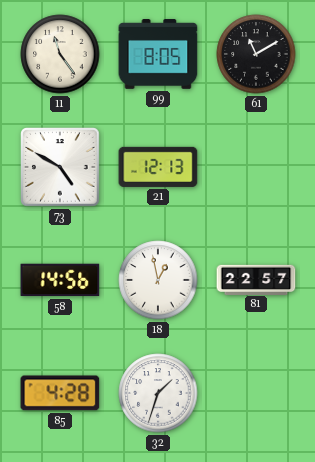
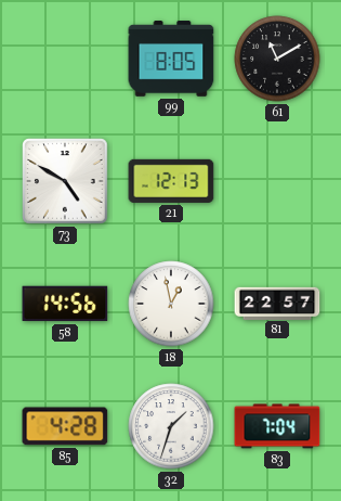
11: 11:24 -> none (60, 54)
83: none -> 7:04 (277, 426)
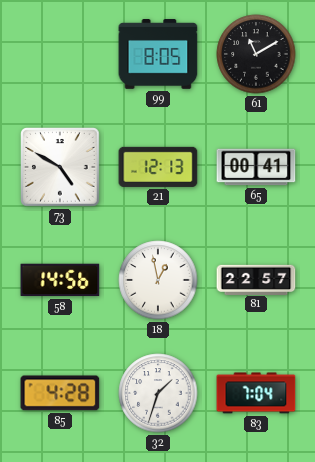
65: none -> 00:41 (256, 167)
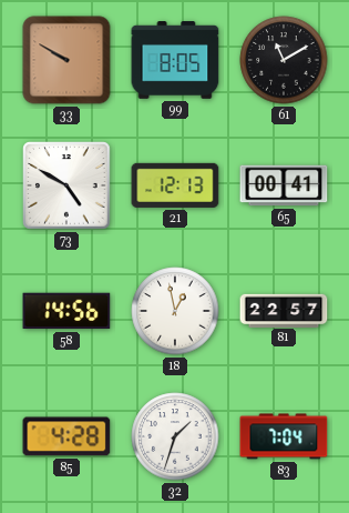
33: none -> 9:50 (66, 60)
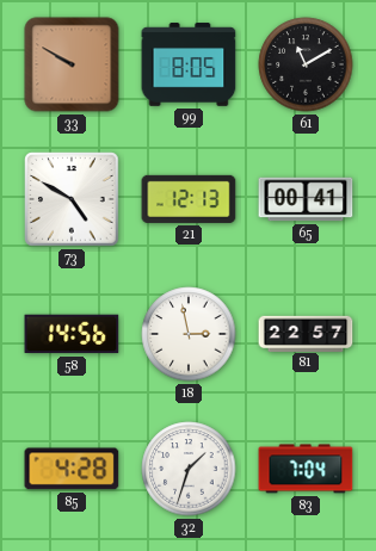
18: 12:58 -> 2:58 (189, 334)
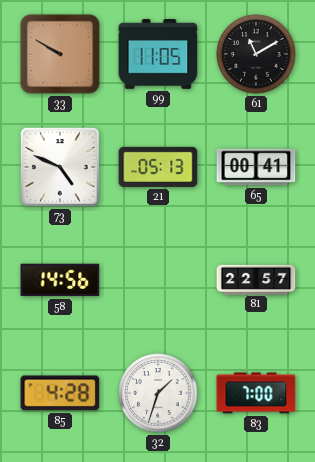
99: 8:05 -> 11:05 (158, 54)
73: 4:50 -> 4:49 (60, 167)
21: 12:13 -> 05:13 (158, 167)
18: 2:58 -> none (189, 334)
83: 7:04 -> 7:00 (256, 393)
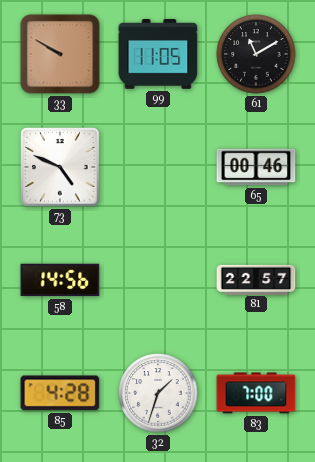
21: 05:13 -> none (158, 167)
65: 00:41 -> 00:46 (256, 167)
